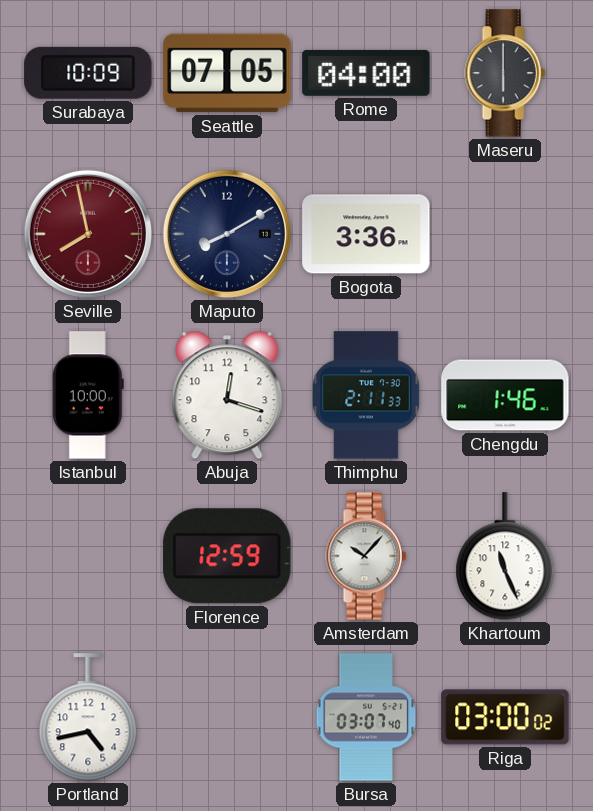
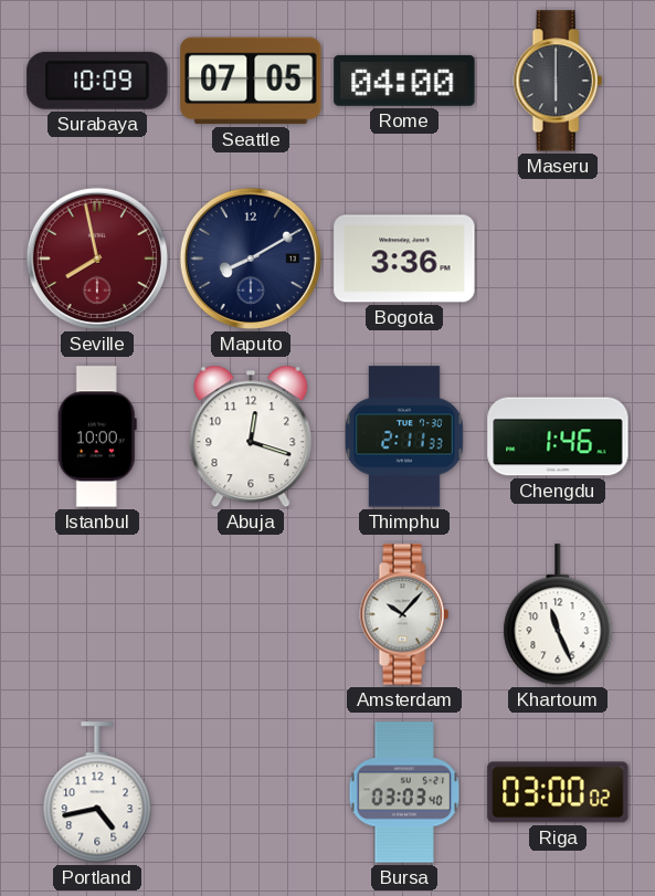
Florence: 12:59 -> none (227, 556)
Bursa: 03:07 -> 03:03 (404, 792)
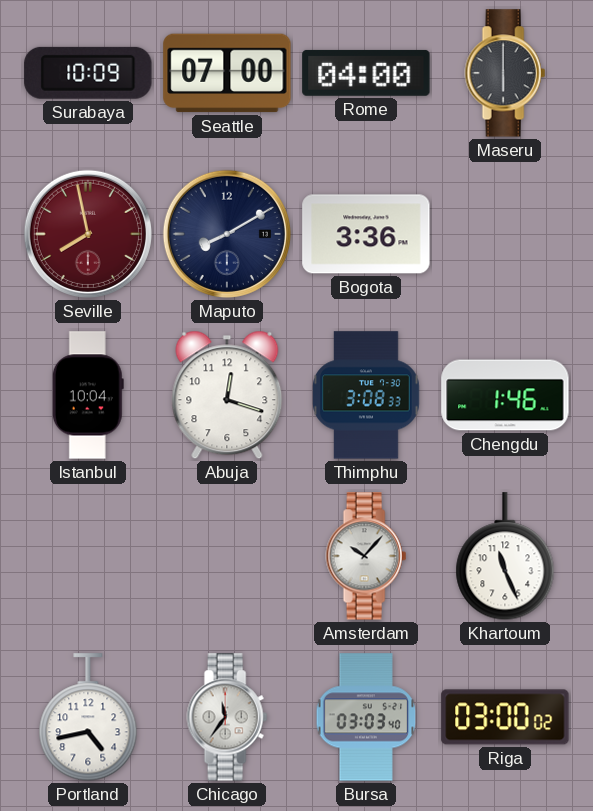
Seattle: 07:05 -> 07:00 (227, 73)
Istanbul: 10:00 -> 10:04 (88, 395)
Thimphu: 2:11 -> 3:08 (367, 395)
Chicago: none -> 11:36 (227, 717)
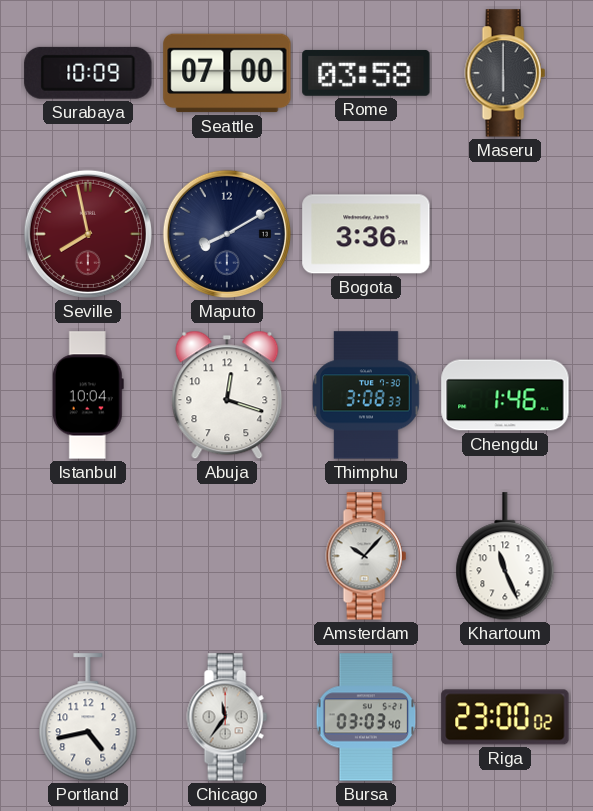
Rome: 04:00 -> 03:58 (366, 73)
Riga: 03:00 -> 23:00 (505, 717)
